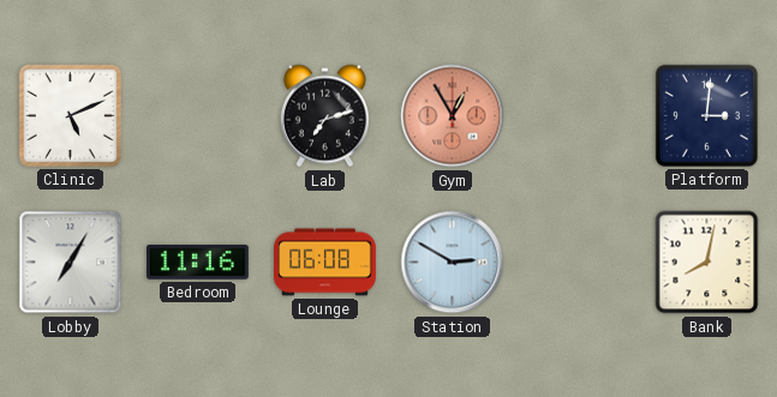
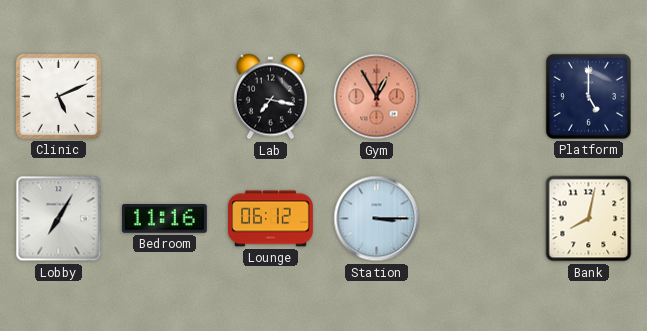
Lab: 7:12 -> 7:17 (270, 97)
Platform: 3:01 -> 5:00 (588, 96)
Lounge: 06:08 -> 06:12 (271, 219)
Station: 2:50 -> 3:15 (377, 219)
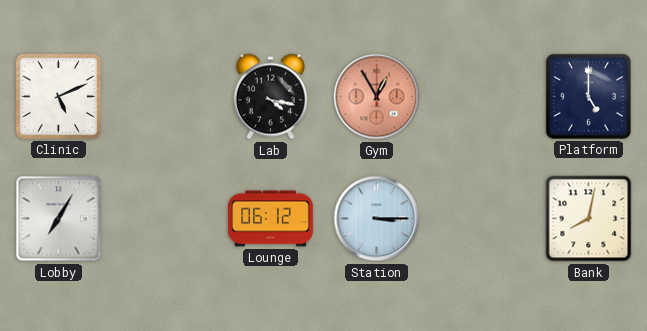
Lab: 7:17 -> 4:17 (270, 97)
Bedroom: 11:16 -> none (165, 219)
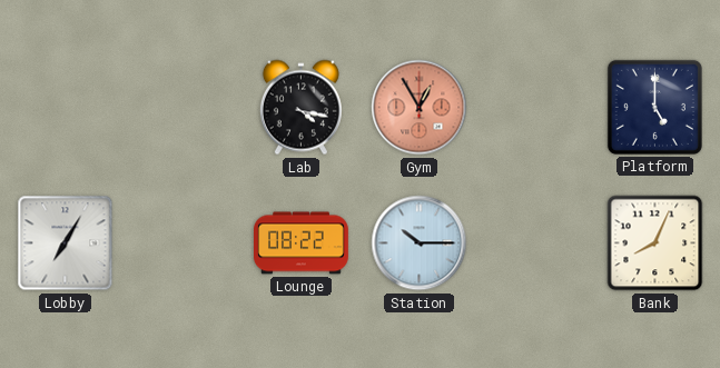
Clinic: 5:11 -> none (58, 96)
Lounge: 06:12 -> 08:22 (302, 243)
Station: 3:15 -> 10:15 (420, 243)
Bank: 8:02 -> 8:04 (655, 243)
